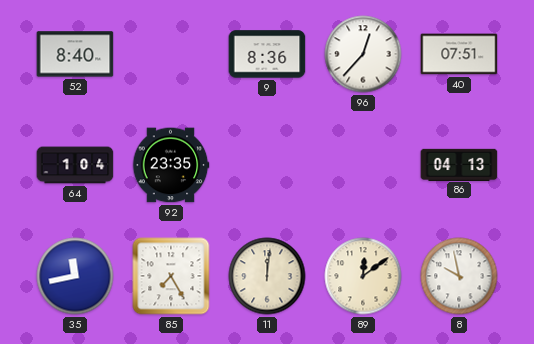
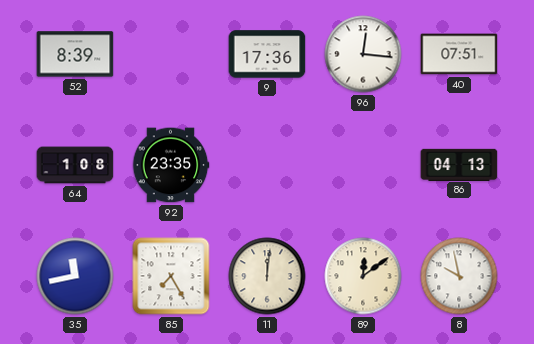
52: 8:40 -> 8:39 (75, 54)
9: 8:36 -> 17:36 (267, 54)
96: 12:37 -> 12:16 (363, 54)
64: 1:04 -> 1:08 (75, 165)
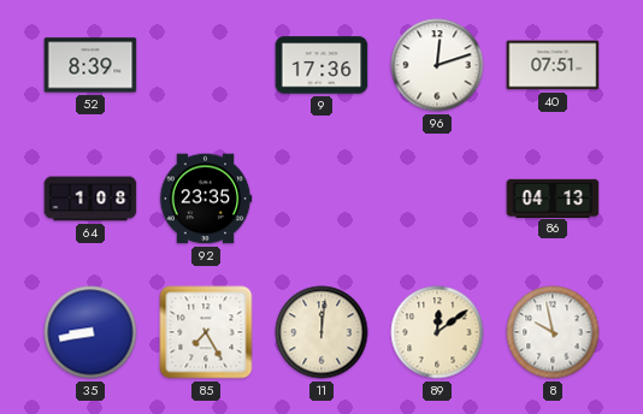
96: 12:16 -> 12:12 (437, 65)
35: 11:43 -> 8:43 (90, 332)
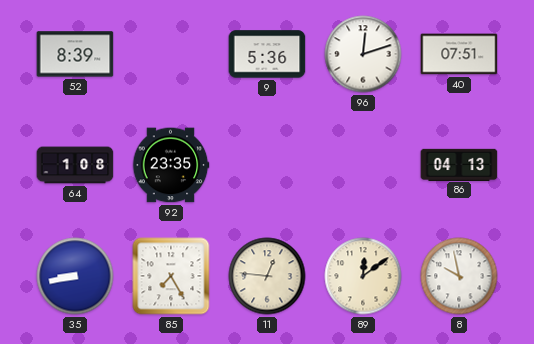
9: 17:36 -> 5:36 (267, 54)
11: 12:01 -> 12:46 (267, 276)
